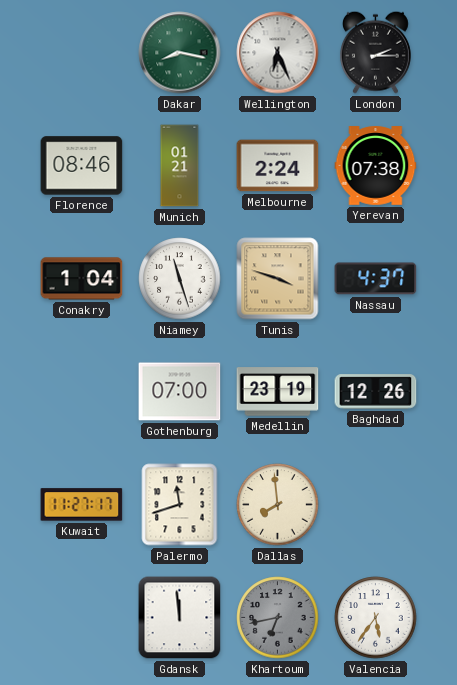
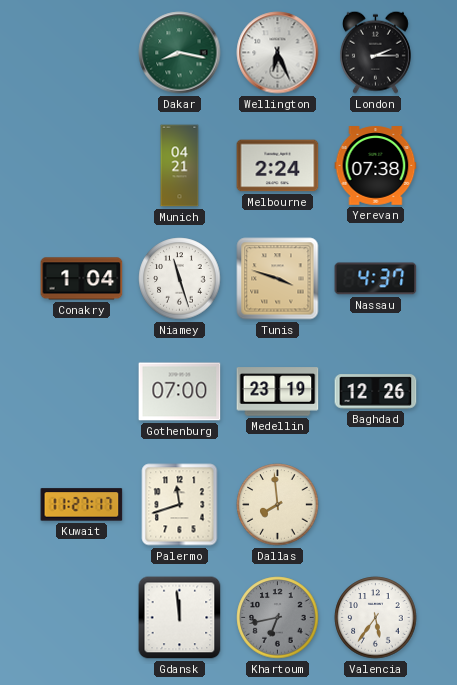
Florence: 08:46 -> none (82, 166)
Munich: 01:21 -> 04:21 (180, 166)
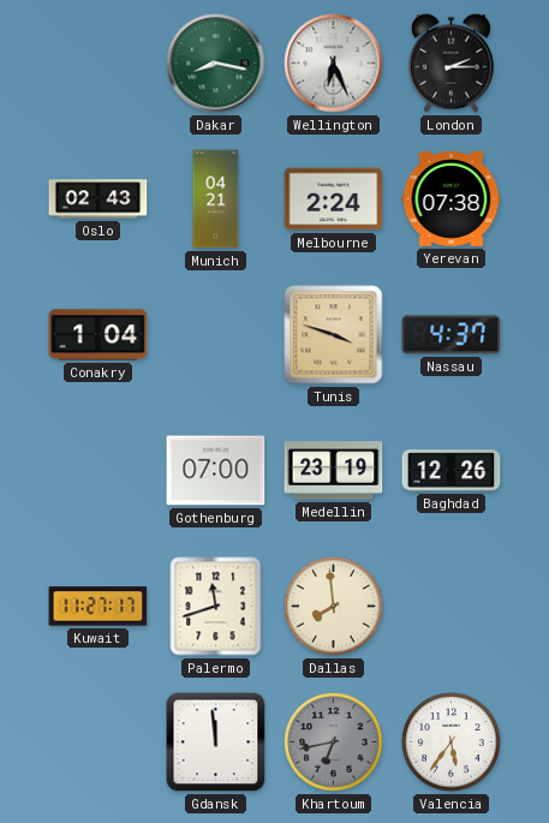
Oslo: none -> 02:43 (99, 199)
Niamey: 11:27 -> none (180, 279)
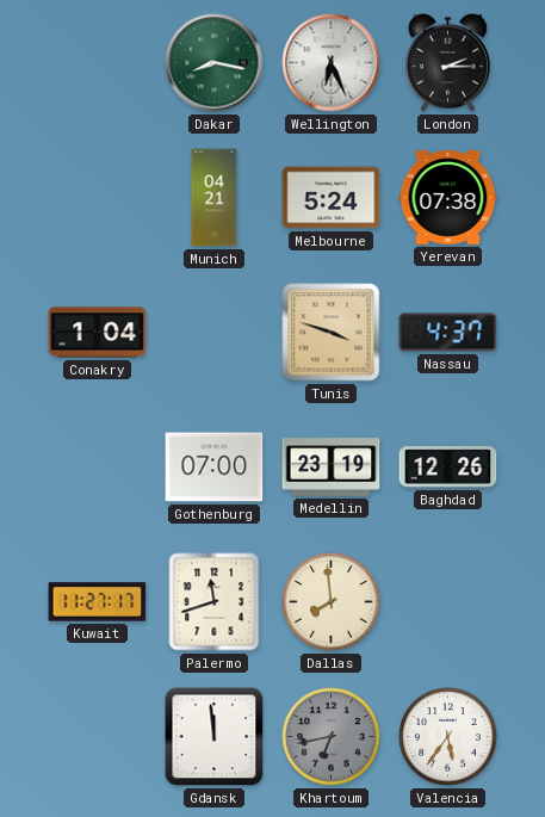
Oslo: 02:43 -> none (99, 199)
Melbourne: 2:24 -> 5:24 (332, 198)
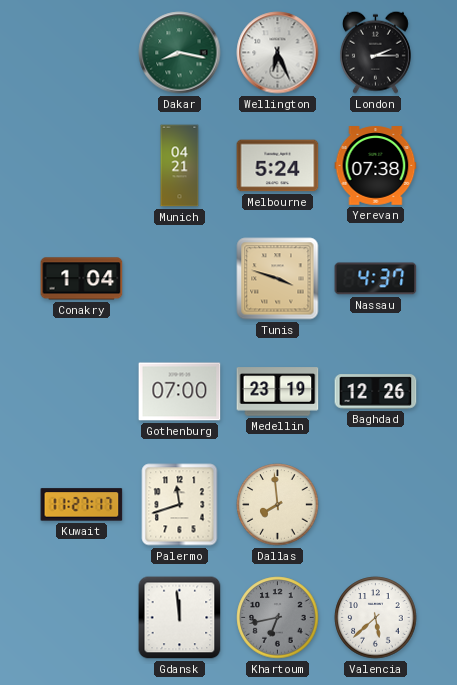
Valencia: 5:36 -> 5:38 (376, 618)
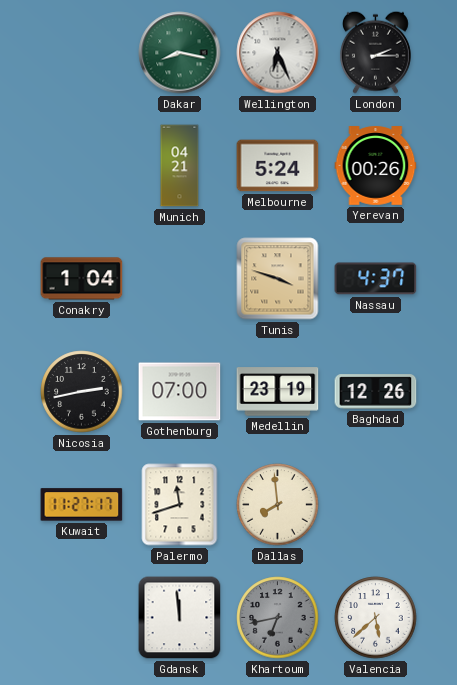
Yerevan: 07:38 -> 00:26 (376, 166)
Nicosia: none -> 2:43 (82, 392)
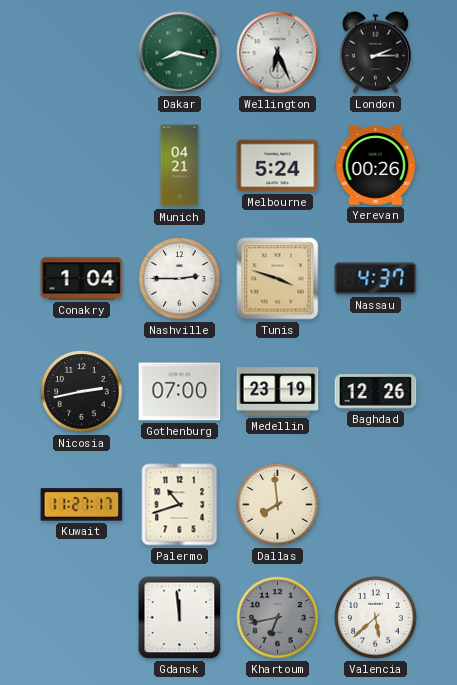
Nashville: none -> 2:45 (180, 279)
Palermo: 11:42 -> 10:42 (180, 505)
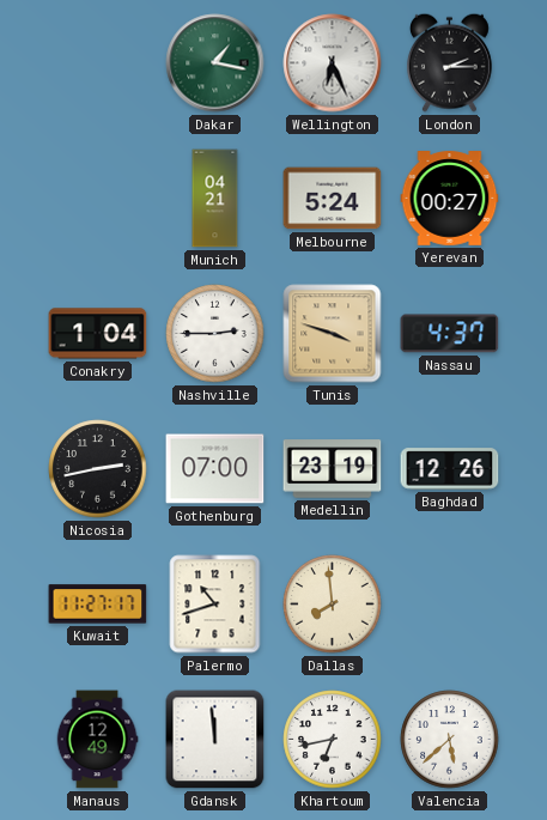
Dakar: 8:17 -> 1:17 (215, 63)
Yerevan: 00:26 -> 00:27 (450, 199)
Manaus: none -> 12:49 (97, 740)
Khartoum dial: grey -> white (333, 740)
